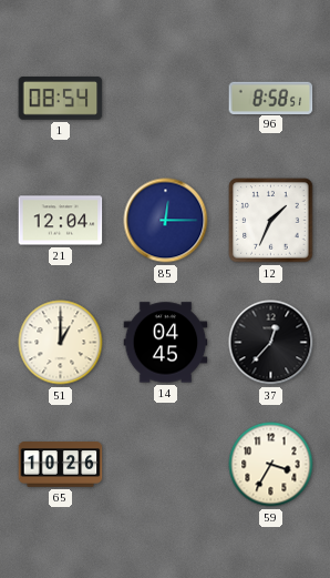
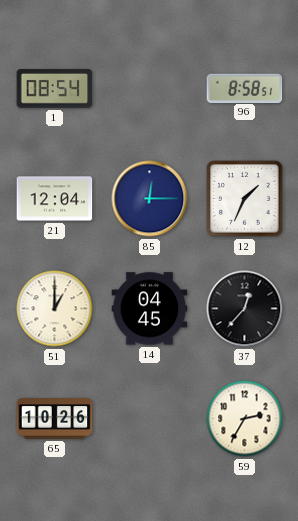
59: 3:35 -> 2:35 (245, 419)
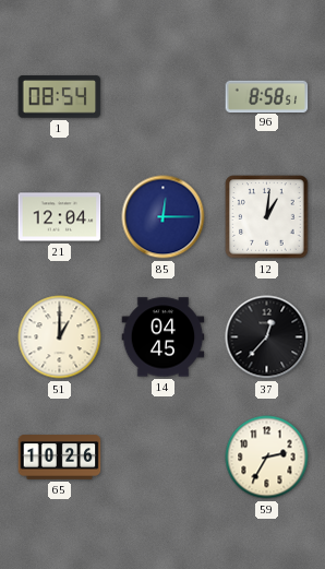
12: 1:34 -> 1:01 (267, 217)
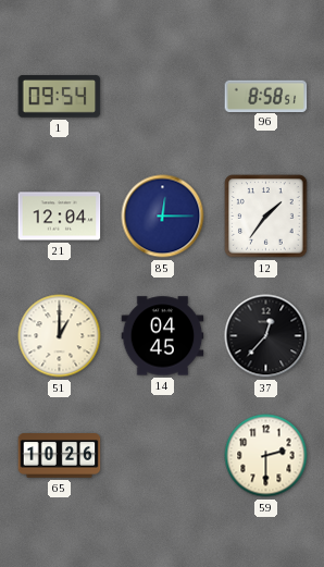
1: 08:54 -> 09:54 (60, 97)
12: 1:01 -> 1:36 (266, 217)
59: 2:35 -> 2:30 (266, 456)
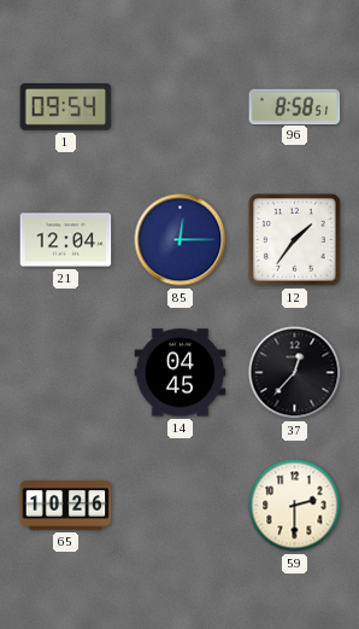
51: 1:00 -> none (60, 336)
